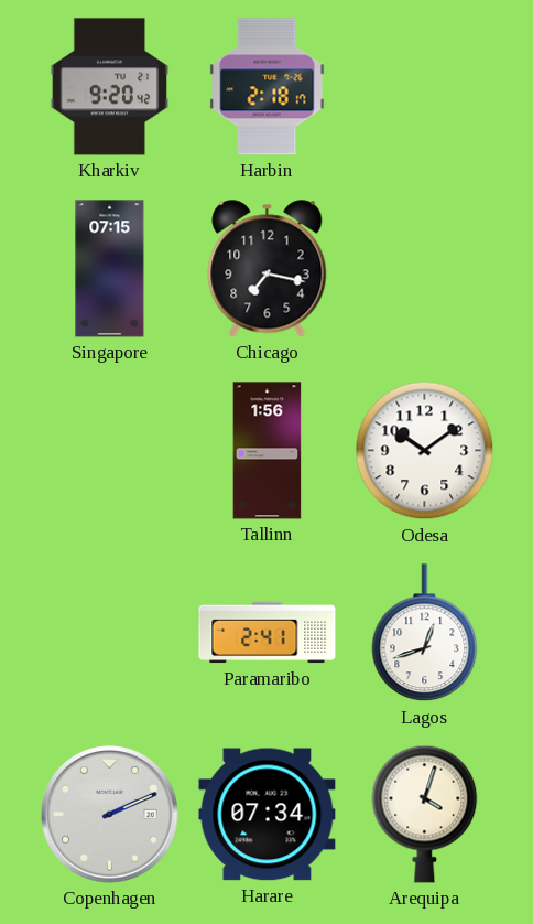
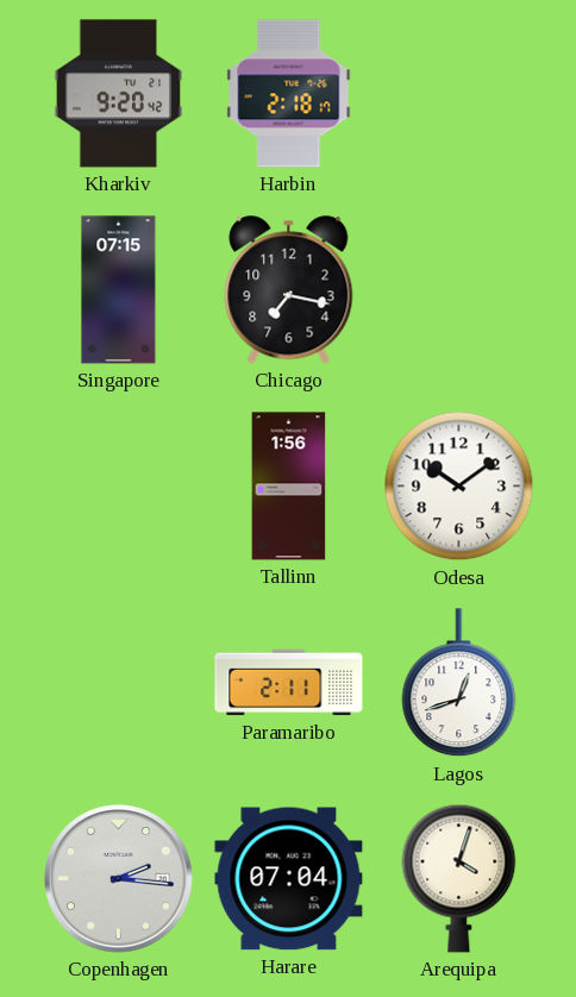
Paramaribo: 2:41 -> 2:11 (289, 683)
Copenhagen: 2:11 -> 2:16 (119, 879)
Harare: 07:34 -> 07:04 (289, 879)
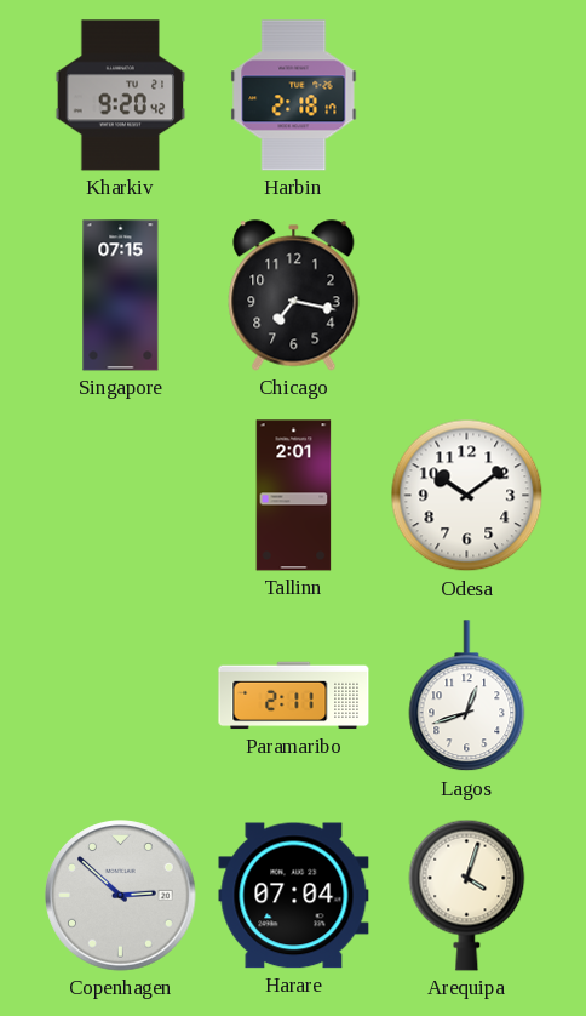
Tallinn: 1:56 -> 2:01 (294, 496)
Copenhagen: 2:16 -> 2:52 (121, 896)
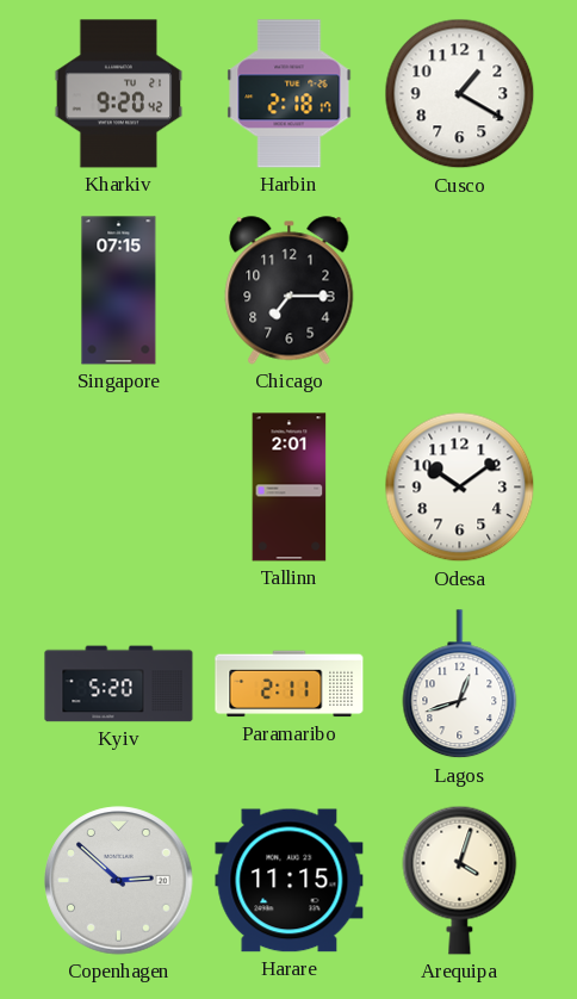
Cusco: none -> 1:20 (460, 94)
Chicago: 7:17 -> 7:15 (290, 291)
Kyiv: none -> 5:20 (119, 684)
Harare: 07:04 -> 11:15 (290, 881)
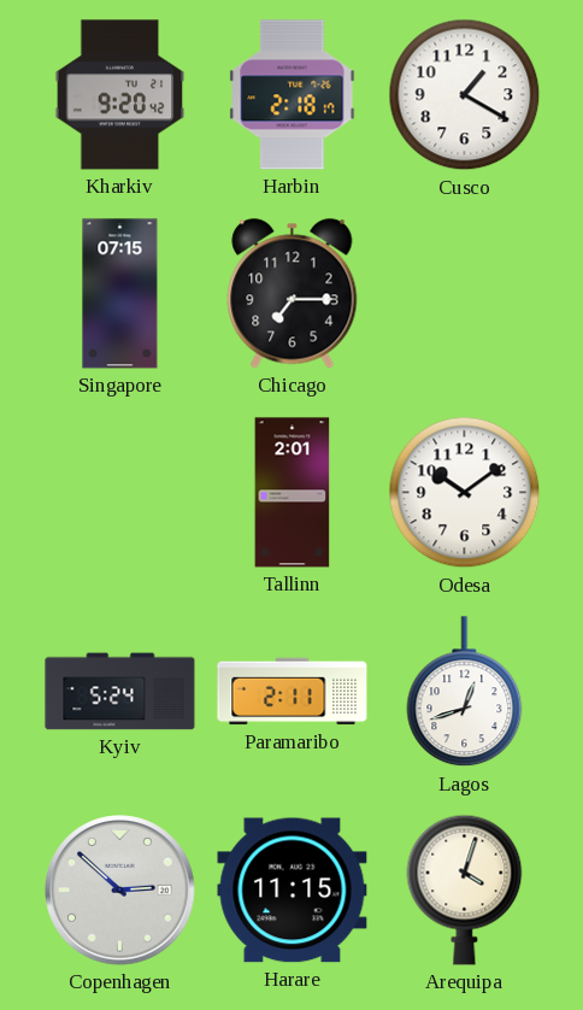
Kyiv: 5:20 -> 5:24 (120, 692)
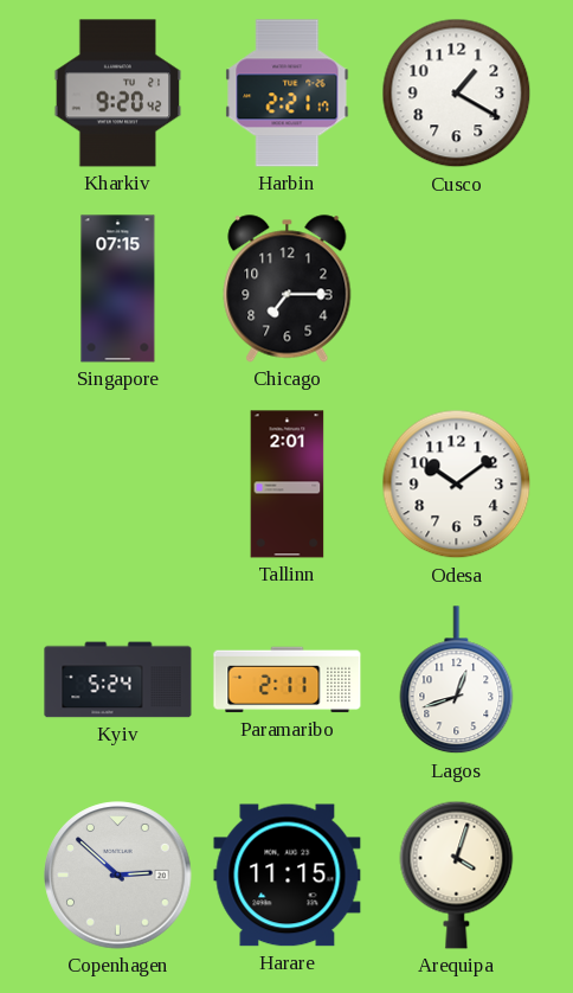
Harbin: 2:18 -> 2:21 (288, 94)
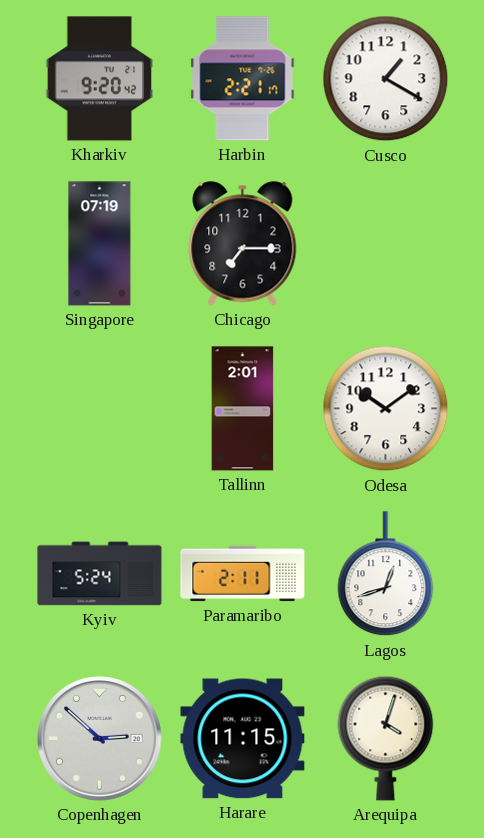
Singapore: 07:15 -> 07:19 (100, 244)
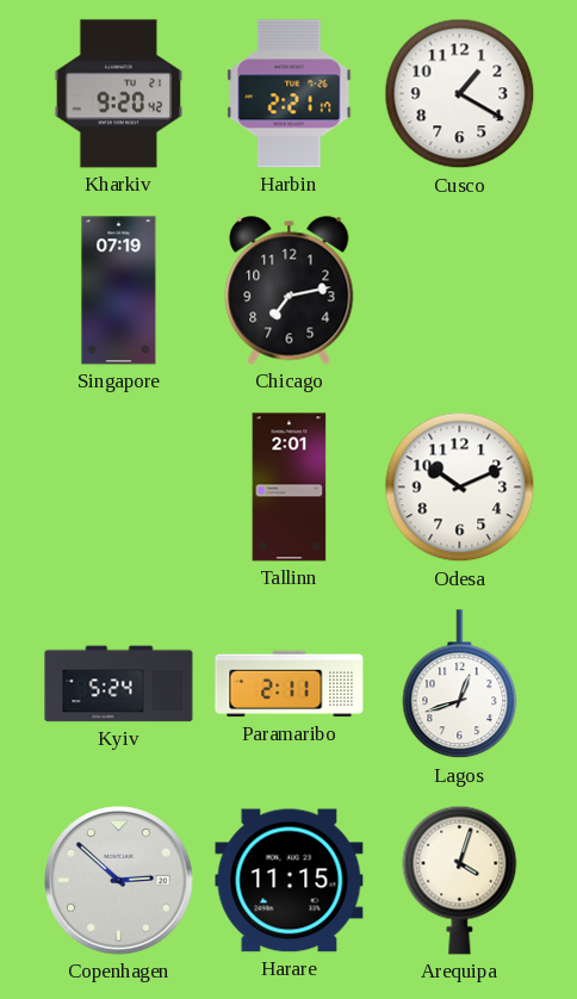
Chicago: 7:15 -> 7:13 (290, 291)
Odesa: 10:09 -> 10:11 (460, 488)
